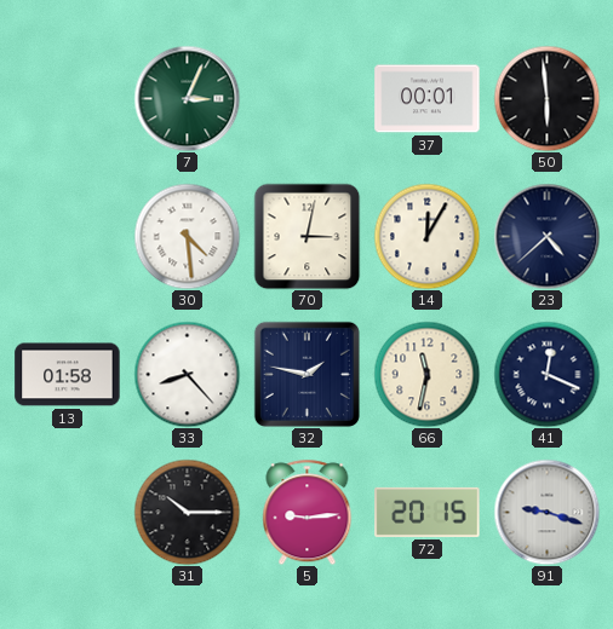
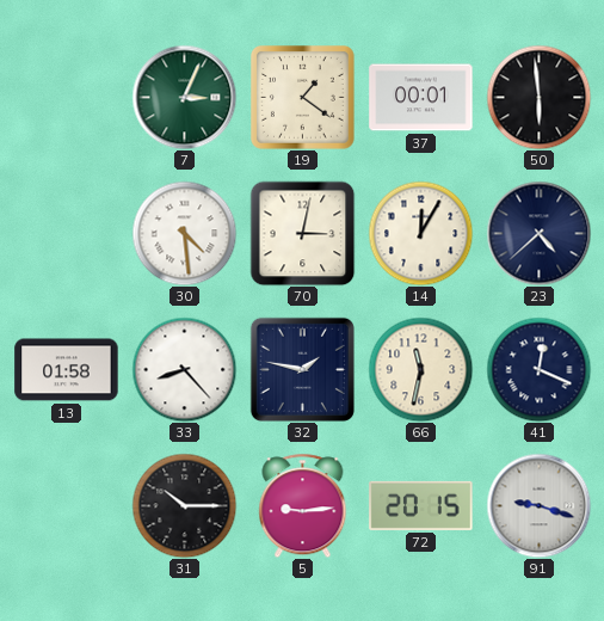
19: none -> 1:21 (303, 98)
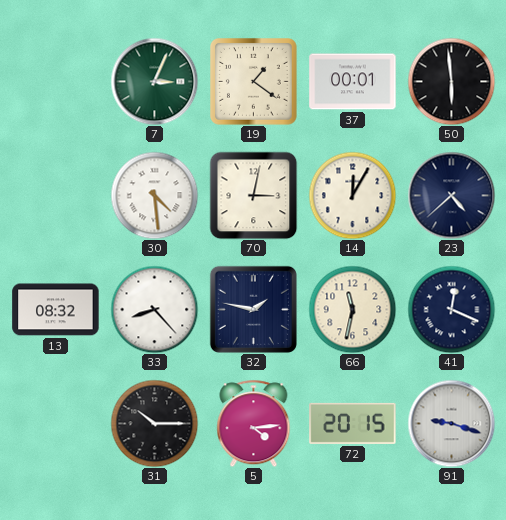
13: 01:58 -> 08:32 (56, 310)
5: 9:14 -> 4:14 (254, 423)
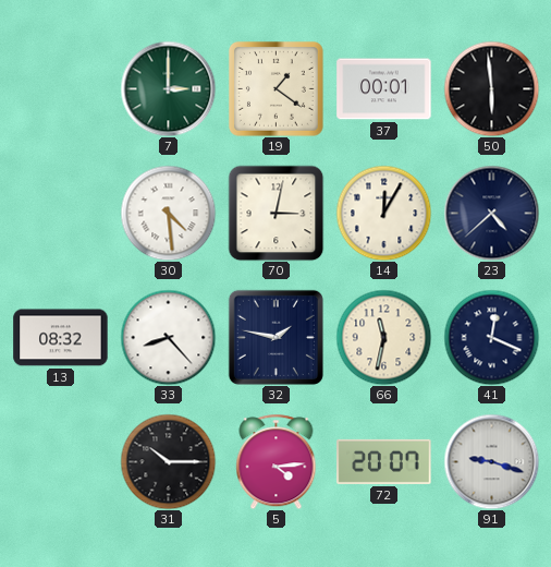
7: 3:04 -> 3:00 (168, 88)
72: 20:15 -> 20:07 (384, 461)
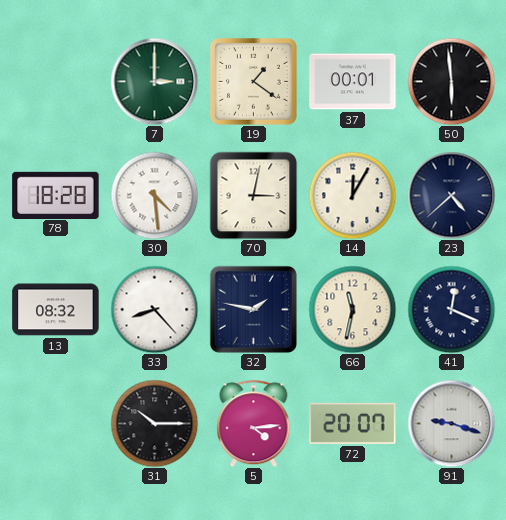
78: none -> 18:28 (56, 195)
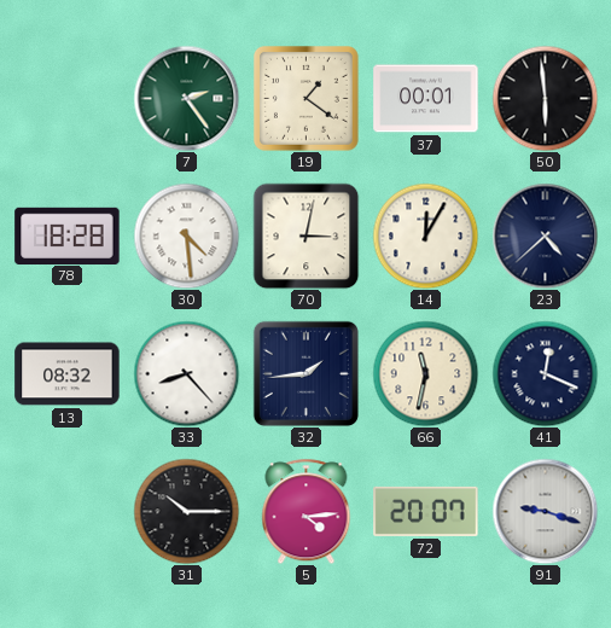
7: 3:00 -> 2:24 (186, 98)
32: 1:47 -> 1:44 (305, 373)
